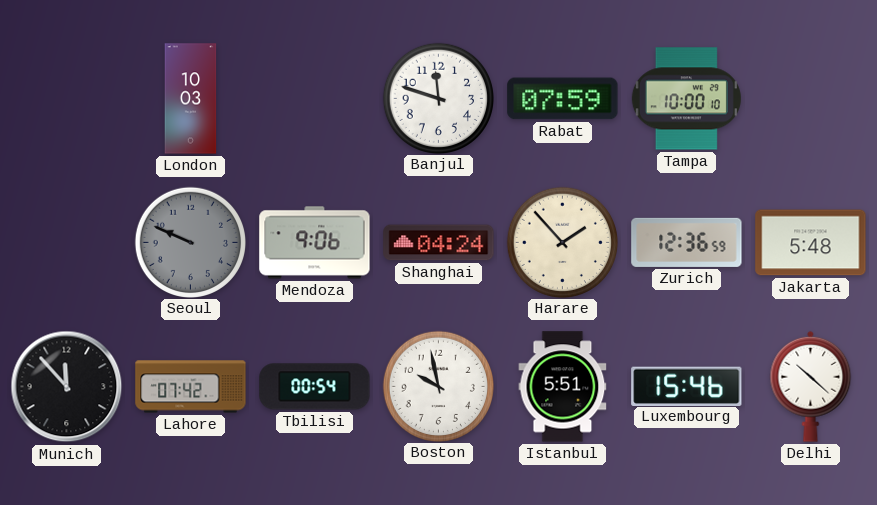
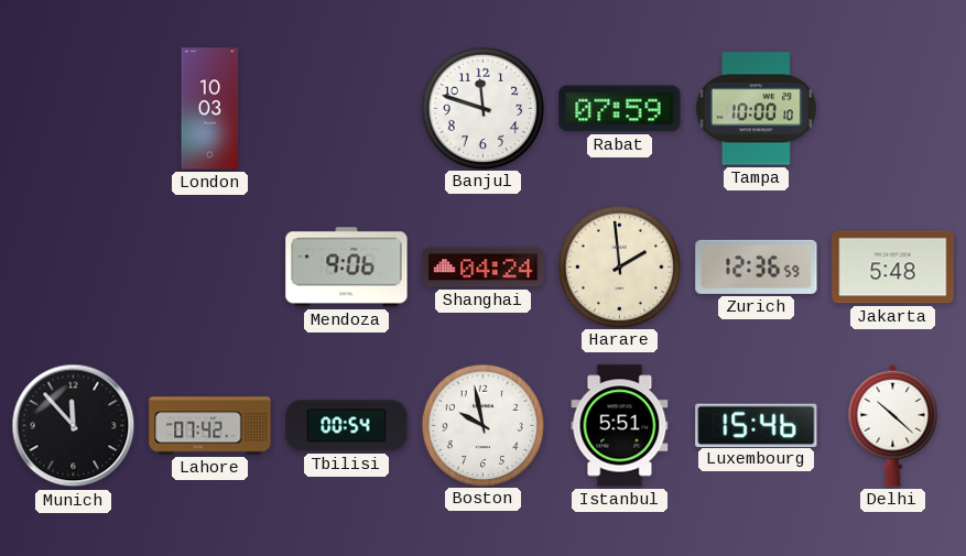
Seoul: 9:49 -> none (190, 242)
Harare: 1:53 -> 1:59 (619, 266)
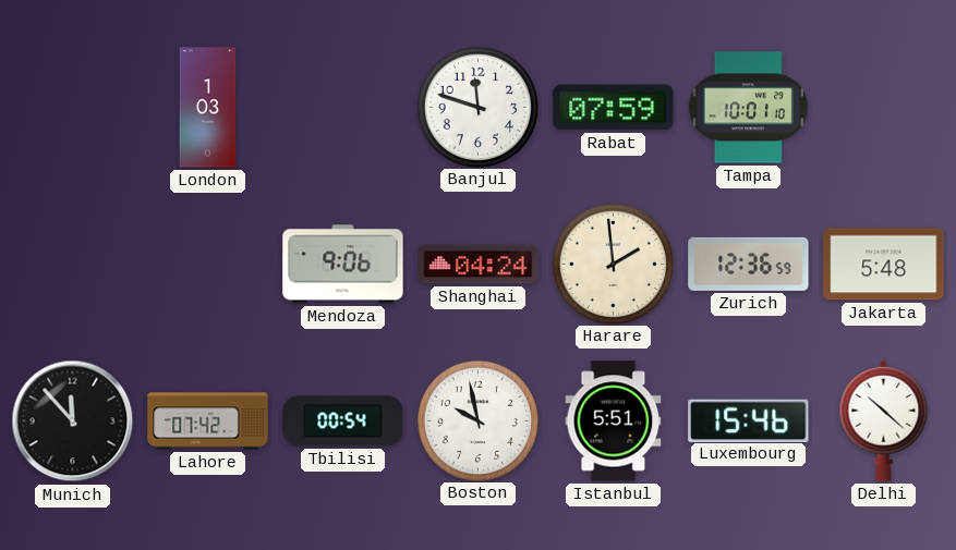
London: 10:03 -> 1:03 (208, 108)
Tampa: 10:00 -> 10:01 (748, 108)
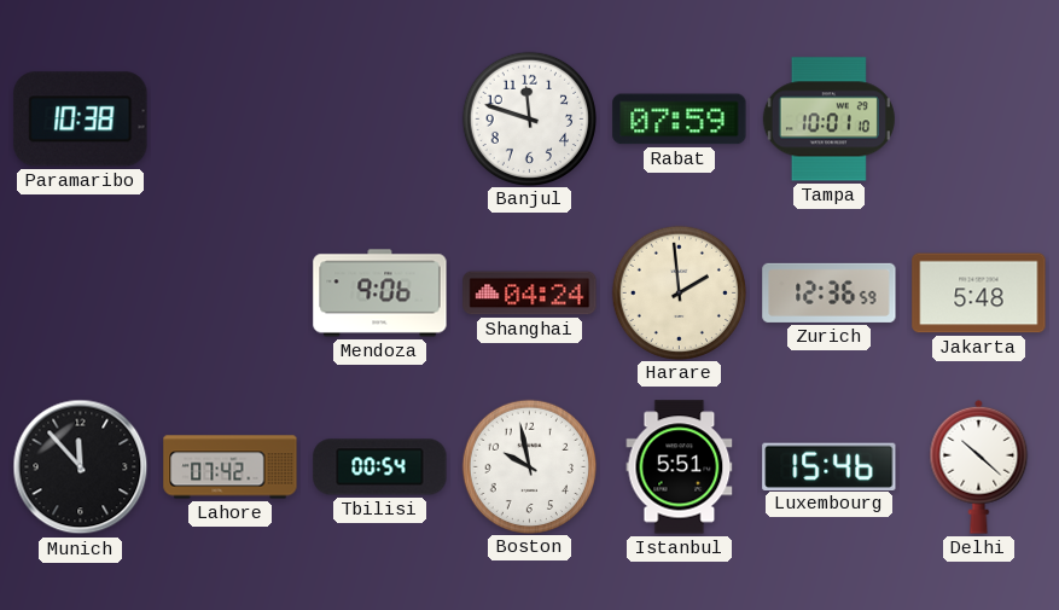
Paramaribo: none -> 10:38 (81, 120)
London: 1:03 -> none (208, 108)
